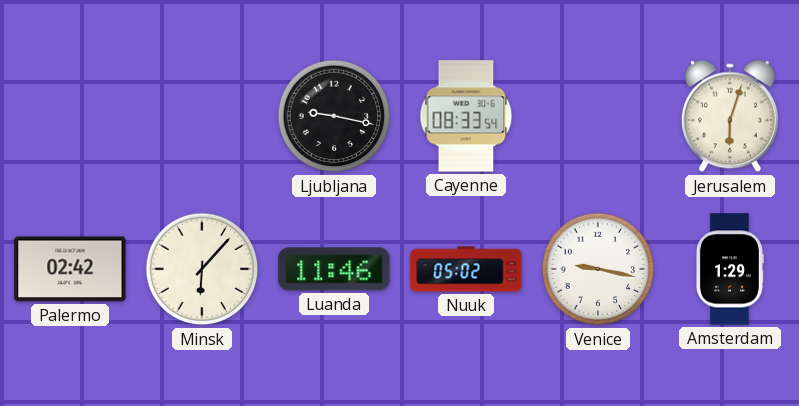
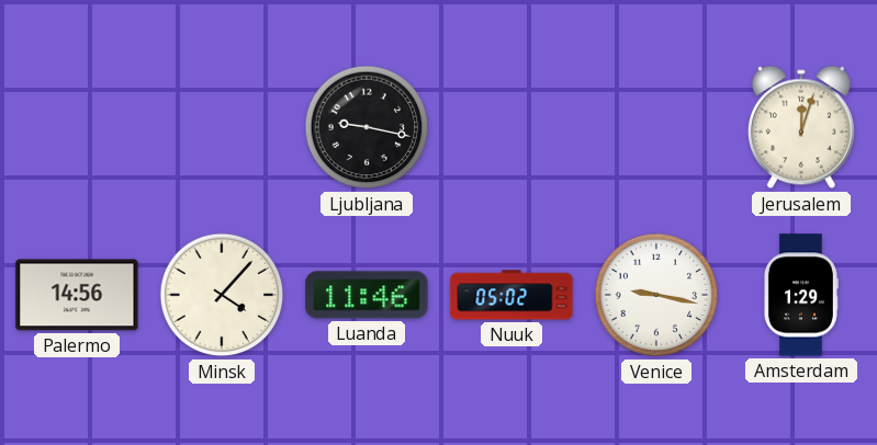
Cayenne: 08:33 -> none (466, 116)
Jerusalem: 6:03 -> 12:03 (801, 127)
Palermo: 02:42 -> 14:56 (77, 295)
Minsk: 6:07 -> 4:07 (222, 295)
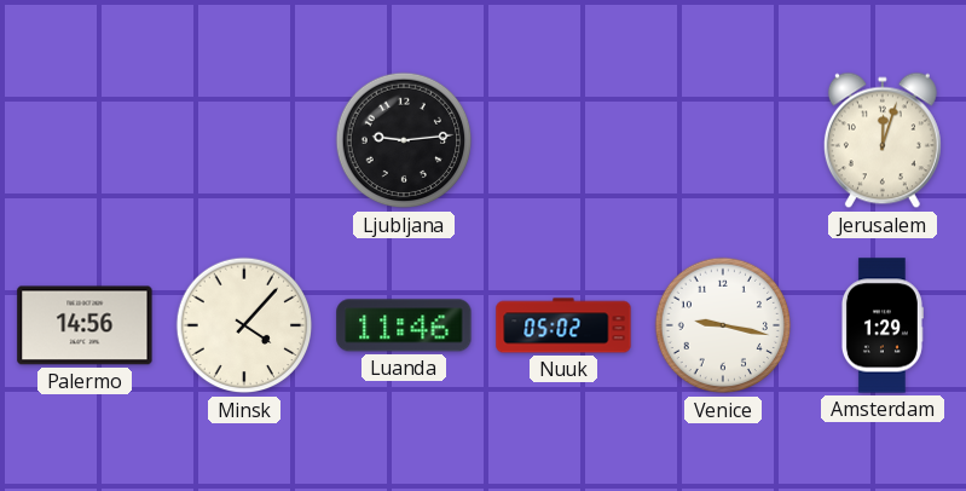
Ljubljana: 9:17 -> 9:14 (404, 140)
